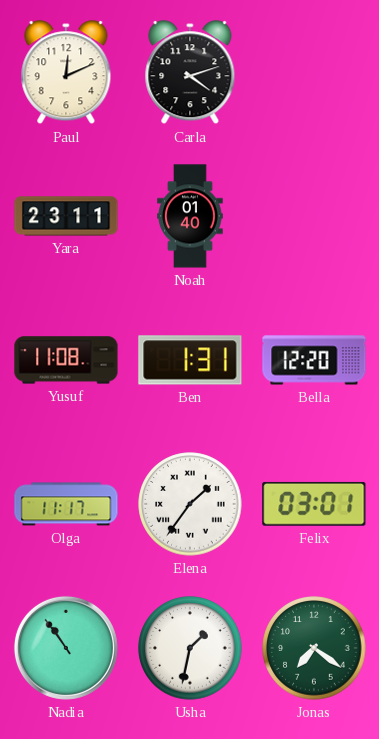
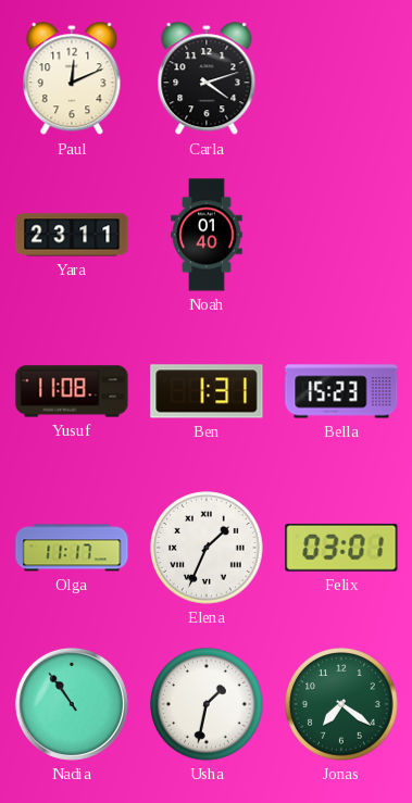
Bella: 12:20 -> 15:23 (341, 391)
Elena: 1:36 -> 1:34 (207, 548)
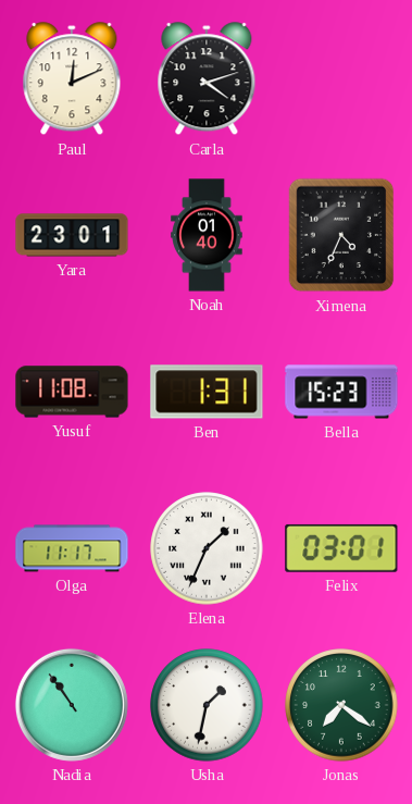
Yara: 23:11 -> 23:01 (72, 235)
Ximena: none -> 4:34 (341, 235)
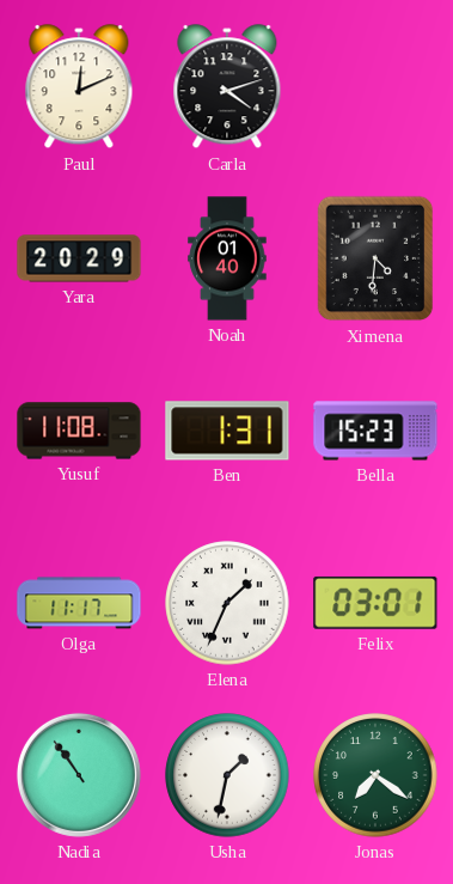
Yara: 23:01 -> 20:29 (79, 258)
Ximena: 4:34 -> 4:31 (375, 258)
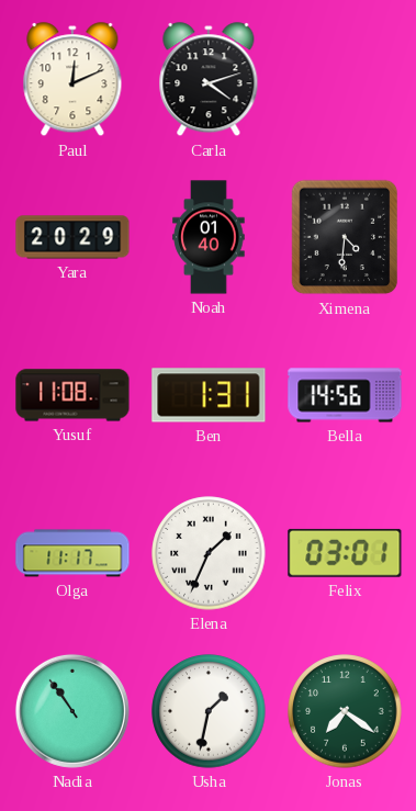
Bella: 15:23 -> 14:56 (345, 395)
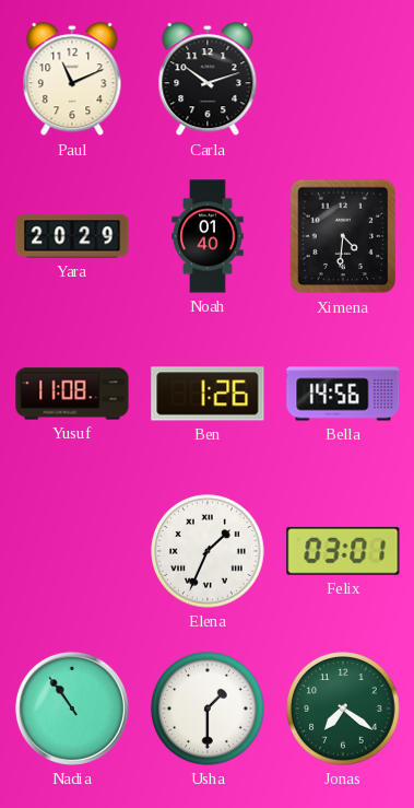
Paul: 12:11 -> 11:11 (72, 80)
Carla: 4:12 -> 10:12 (208, 80)
Ben: 1:31 -> 1:26 (208, 394)
Olga: 11:17 -> none (72, 553)
Usha: 1:32 -> 1:30 (208, 709)
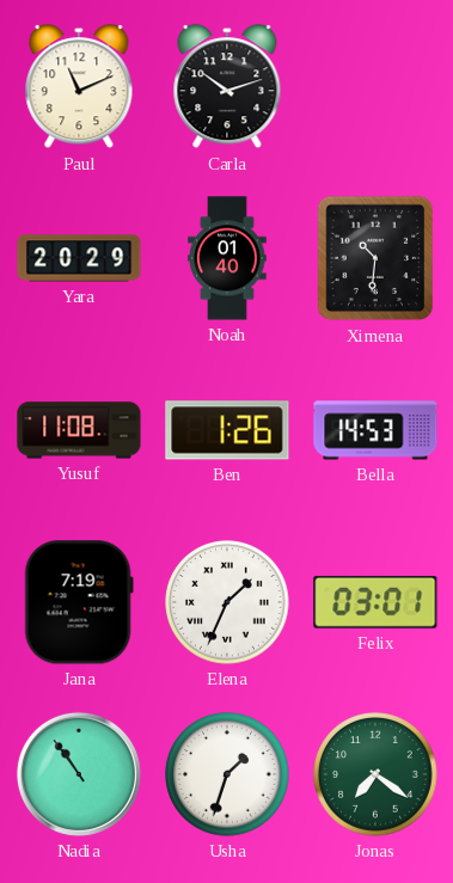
Ximena: 4:31 -> 10:31 (375, 258)
Bella: 14:56 -> 14:53 (375, 430)
Jana: none -> 7:19 (79, 602)
Usha: 1:30 -> 1:33 (227, 774)
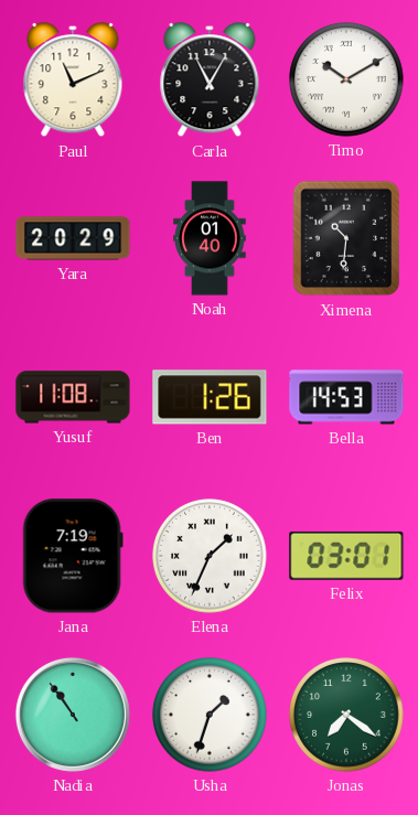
Carla: 10:12 -> 11:05 (210, 81)
Timo: none -> 10:10 (346, 79)
